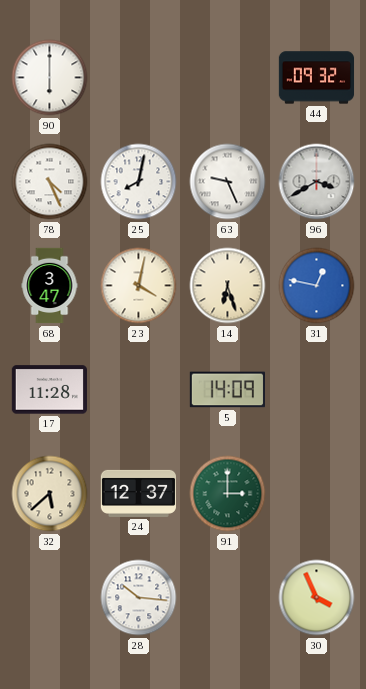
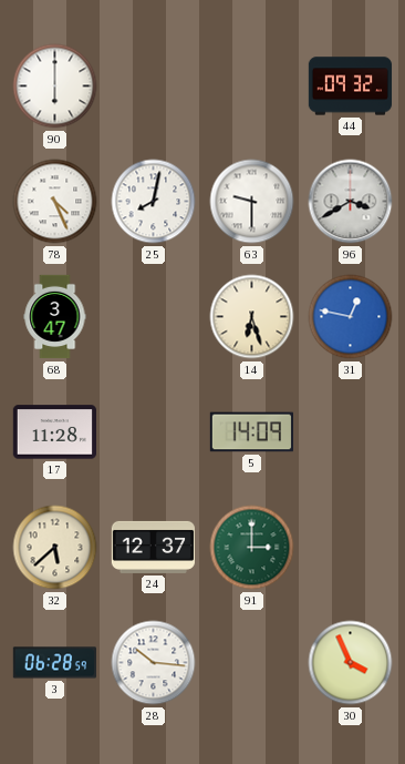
63: 9:26 -> 9:30 (252, 202)
23: 4:02 -> none (139, 286)
3: none -> 06:28 (54, 663)
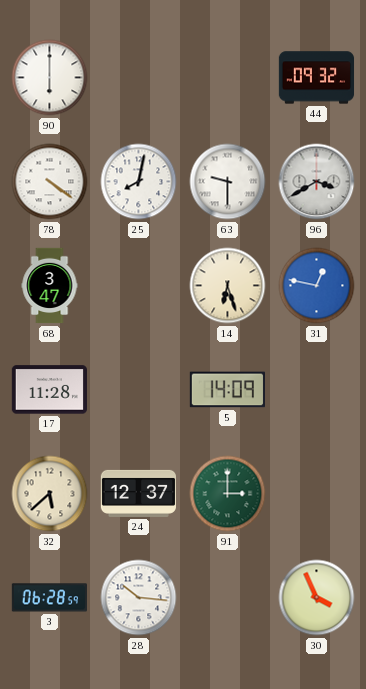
78: 4:26 -> 4:21 (50, 182)
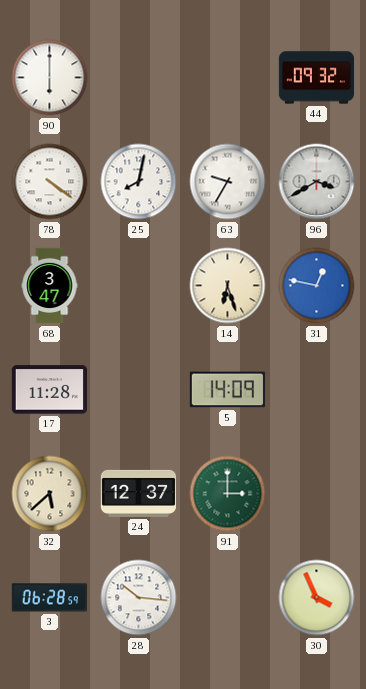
63: 9:30 -> 9:35 (228, 182)
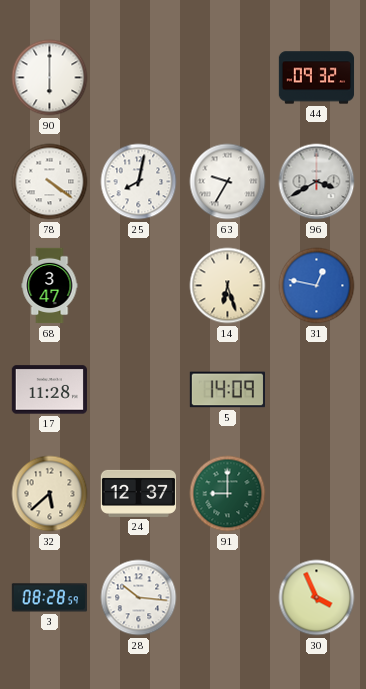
91: 3:00 -> 9:00 (228, 494)
3: 06:28 -> 08:28 (49, 598)
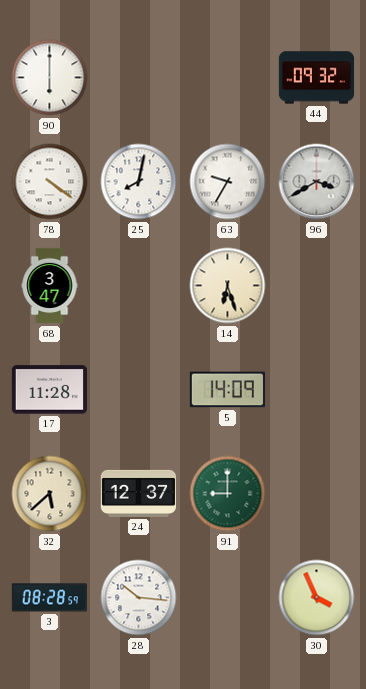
31: 12:47 -> none (317, 286)
